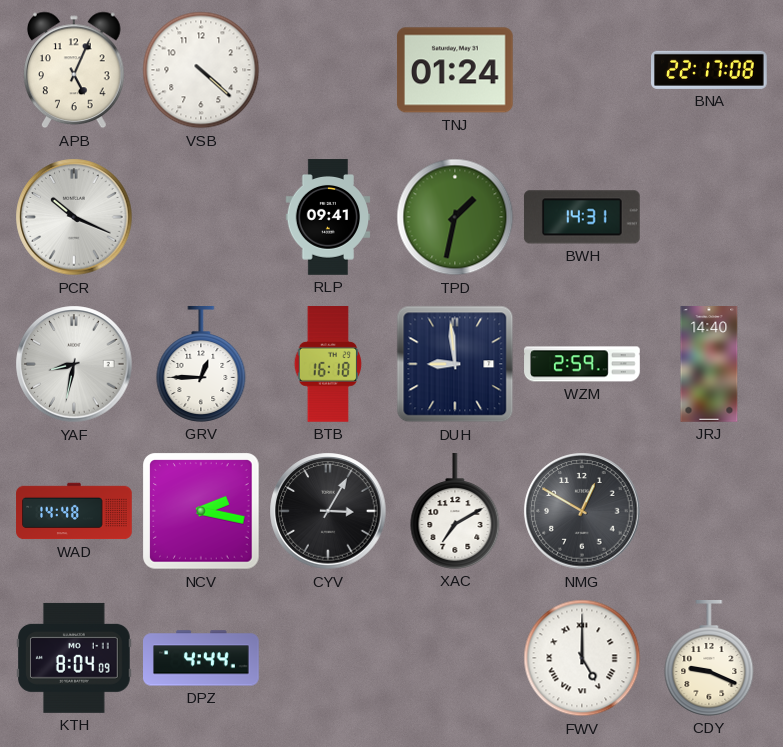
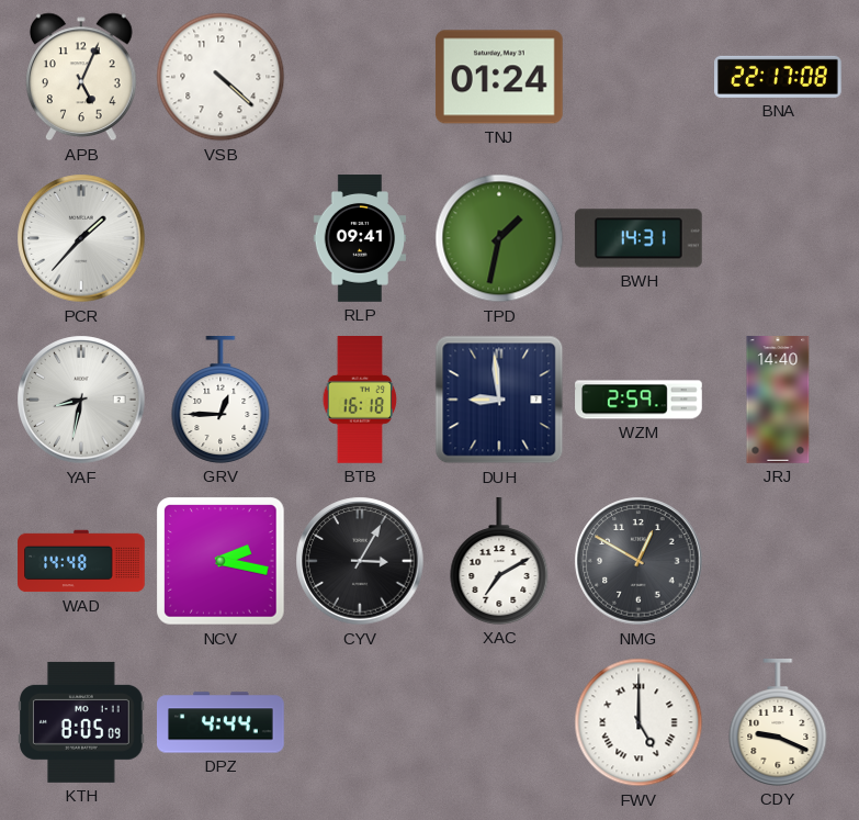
PCR: 10:19 -> 1:37 (81, 238)
KTH: 8:04 -> 8:05 (82, 722)
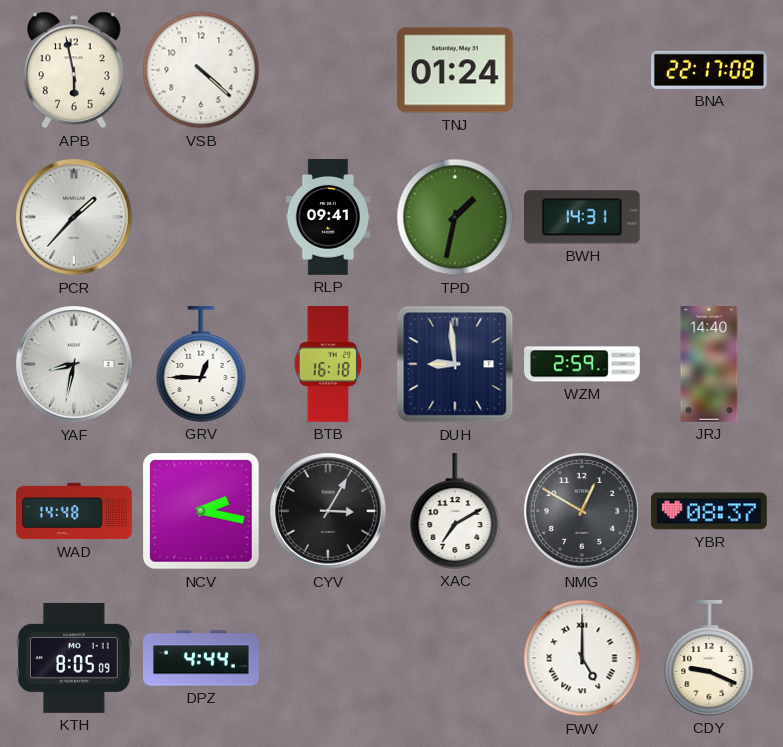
APB: 5:04 -> 5:58 (75, 70)
YBR: none -> 08:37 (710, 511)
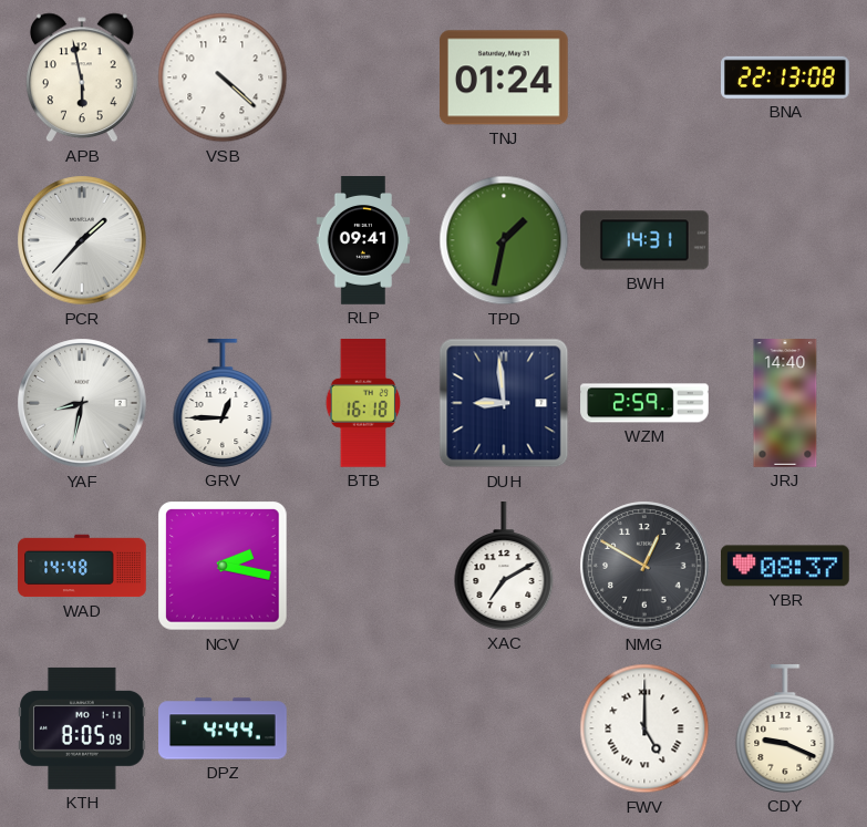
BNA: 22:17 -> 22:13 (786, 77)
CYV: 3:05 -> none (328, 511)
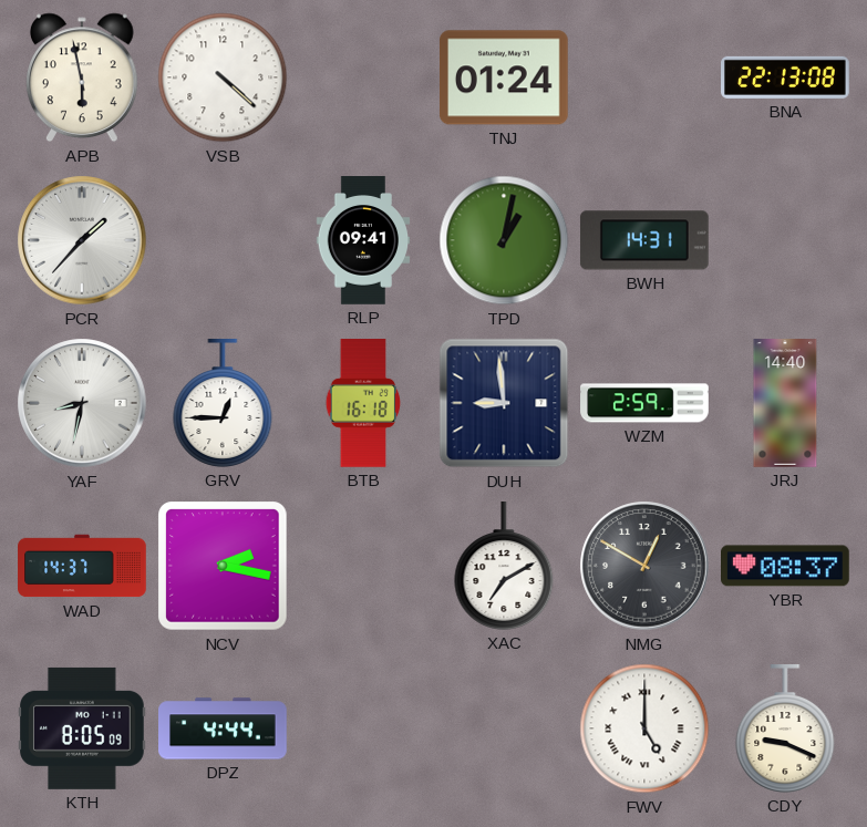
TPD: 1:32 -> 1:02 (504, 240)
WAD: 14:48 -> 14:37 (82, 566)
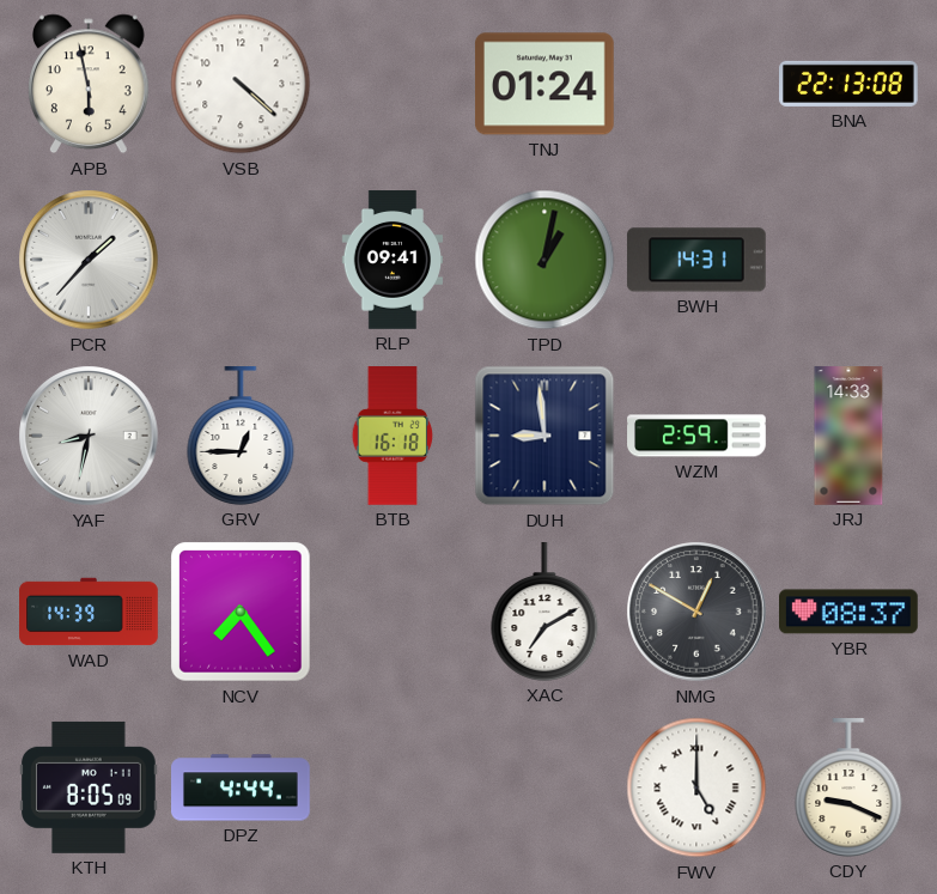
JRJ: 14:40 -> 14:33 (848, 436)
WAD: 14:37 -> 14:39 (89, 612)
NCV: 2:17 -> 7:24 (241, 612)
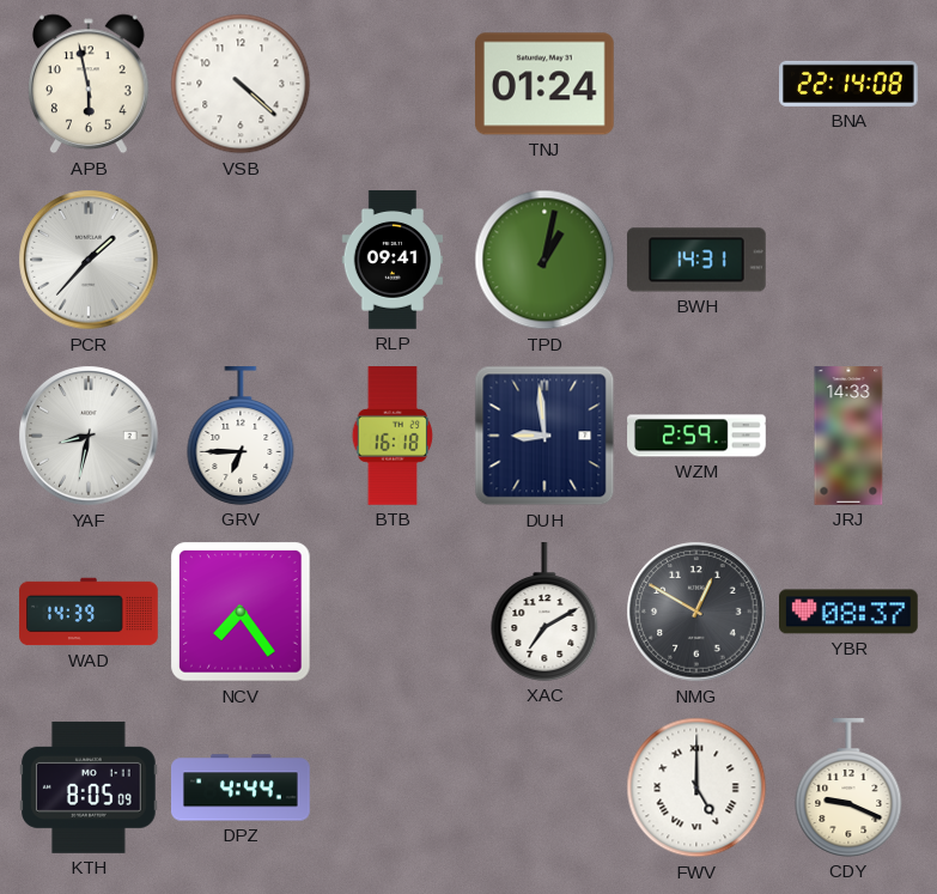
BNA: 22:13 -> 22:14 (850, 84)
GRV: 12:45 -> 6:45 (241, 437)
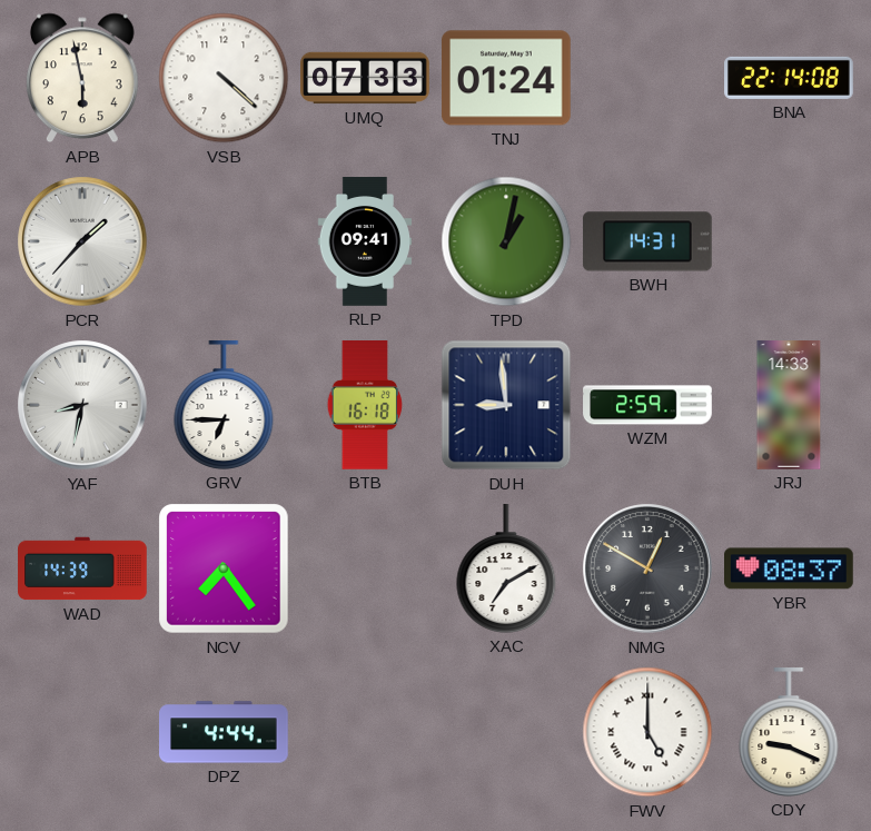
UMQ: none -> 07:33 (365, 78)
KTH: 8:05 -> none (90, 787)
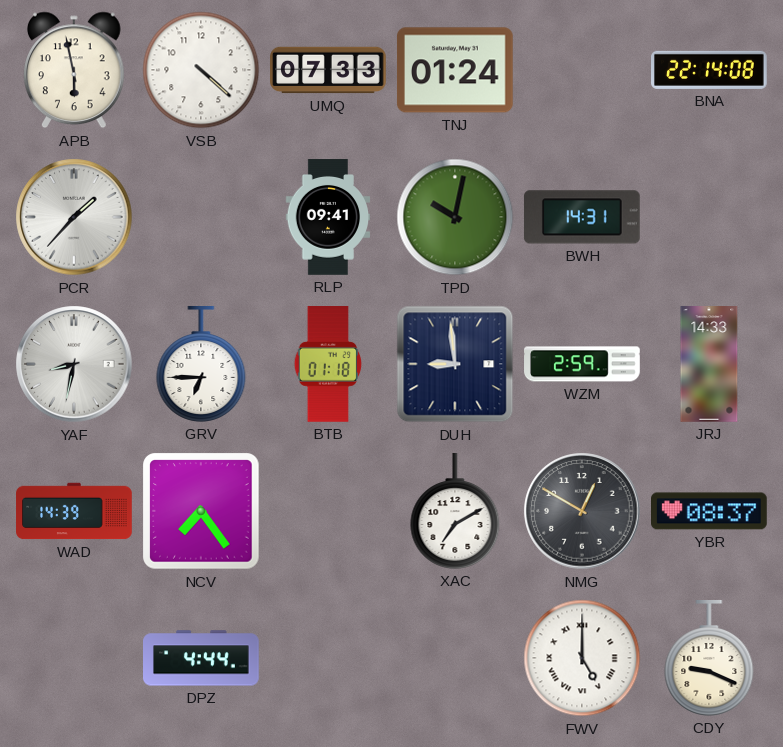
TPD: 1:02 -> 10:02 (455, 217)
BTB: 16:18 -> 01:18 (328, 365)
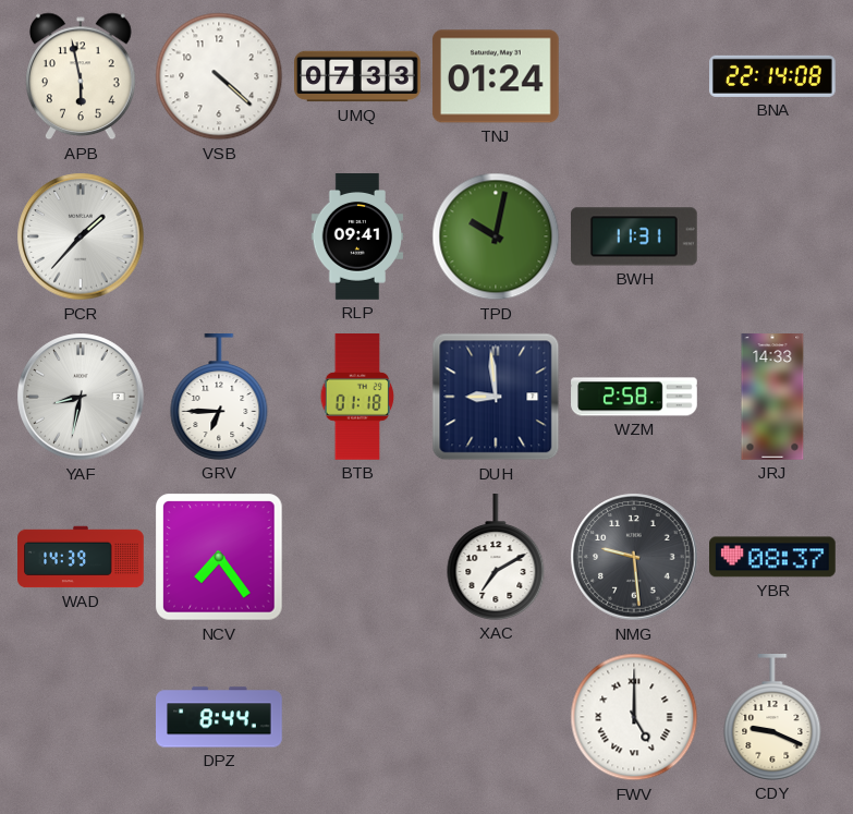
BWH: 14:31 -> 11:31 (634, 236)
WZM: 2:59 -> 2:58 (634, 397)
NMG: 12:50 -> 9:29 (634, 557)
DPZ: 4:44 -> 8:44 (220, 717)
